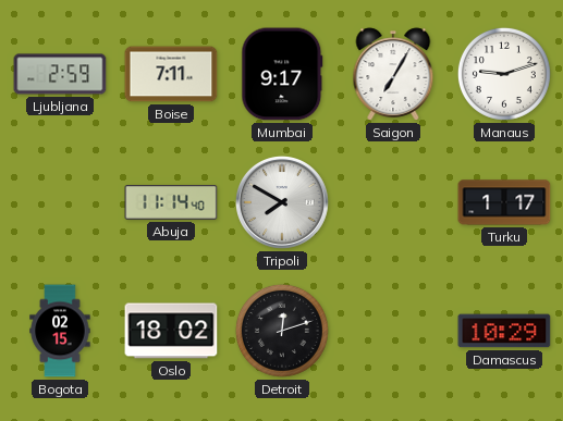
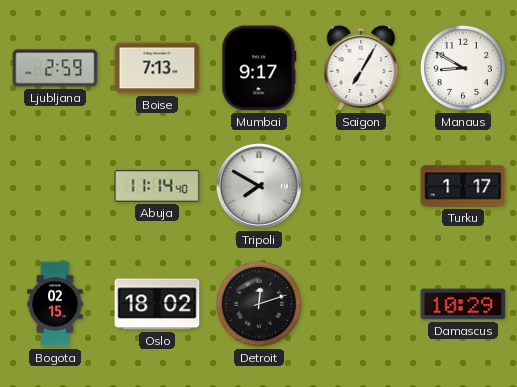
Boise: 7:11 -> 7:13 (157, 68)
Manaus: 9:12 -> 8:50 (463, 68)
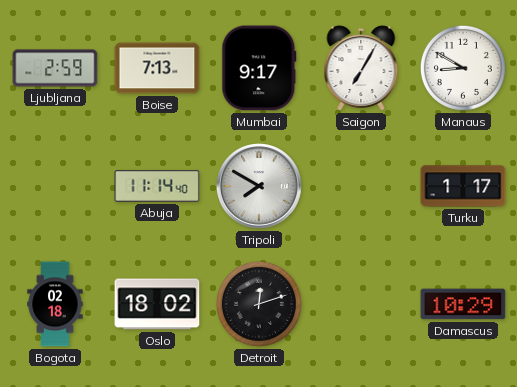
Bogota: 02:15 -> 02:18 (55, 304)
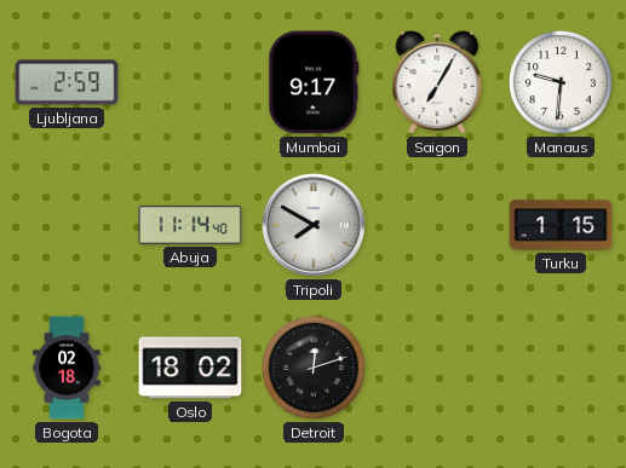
Boise: 7:13 -> none (157, 68)
Manaus: 8:50 -> 9:31 (561, 82)
Turku: 1:17 -> 1:15 (561, 225)
Damascus: 10:29 -> none (463, 304)
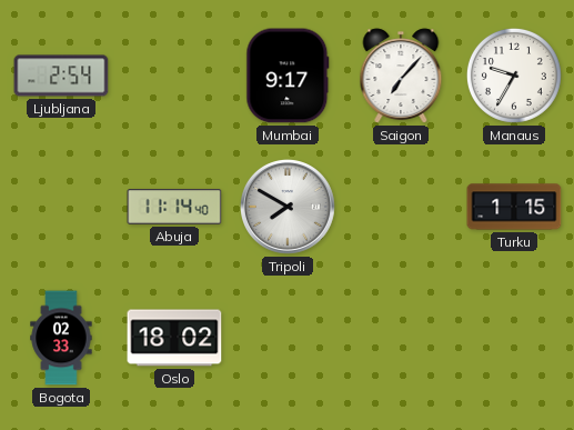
Ljubljana: 2:59 -> 2:54 (61, 76)
Saigon: 7:05 -> 7:07 (401, 76)
Manaus: 9:31 -> 9:35 (514, 76)
Bogota: 02:18 -> 02:33 (61, 338)
Detroit: 12:12 -> none (314, 368)
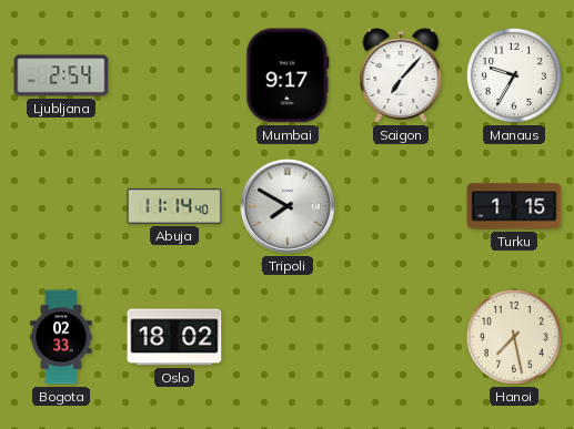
Hanoi: none -> 7:28 (514, 337)
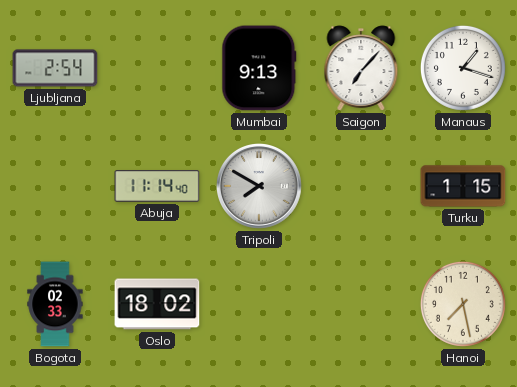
Mumbai: 9:17 -> 9:13 (259, 68)
Manaus: 9:35 -> 1:18 (463, 68)
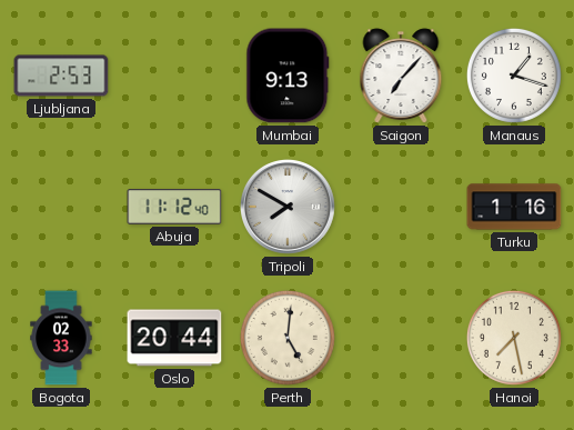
Ljubljana: 2:54 -> 2:53 (61, 76)
Abuja: 11:14 -> 11:12 (174, 207)
Turku: 1:15 -> 1:16 (514, 207)
Oslo: 18:02 -> 20:44 (174, 338)
Perth: none -> 5:01 (288, 338)
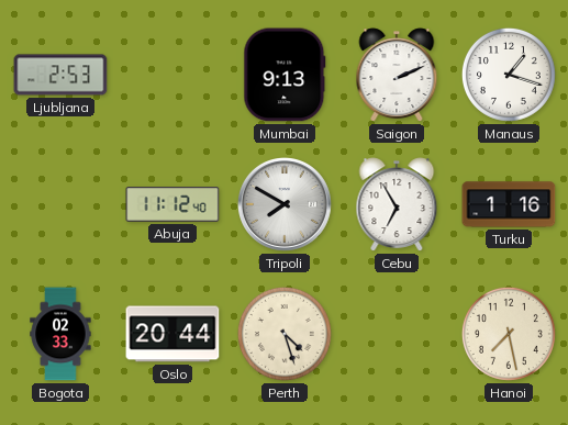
Saigon: 7:07 -> 2:11 (397, 75)
Cebu: none -> 6:55 (397, 204)
Perth: 5:01 -> 4:27 (285, 334)
